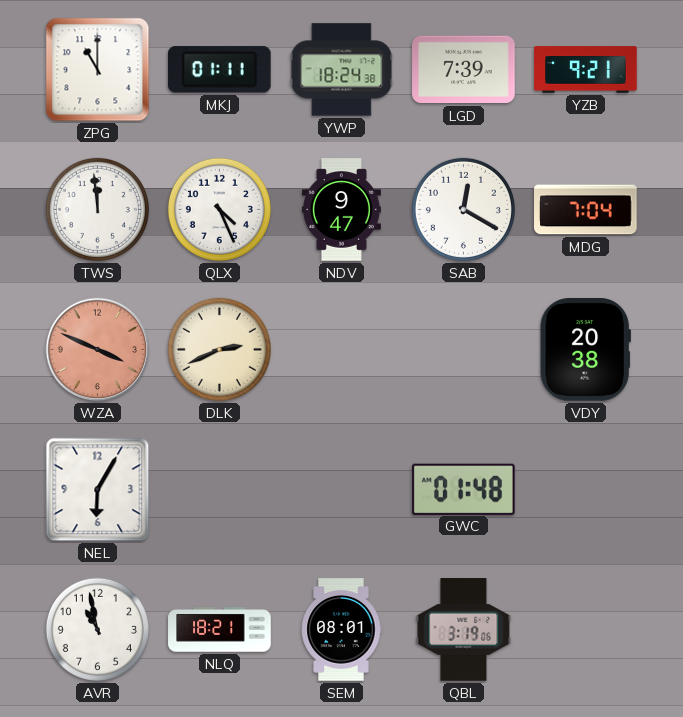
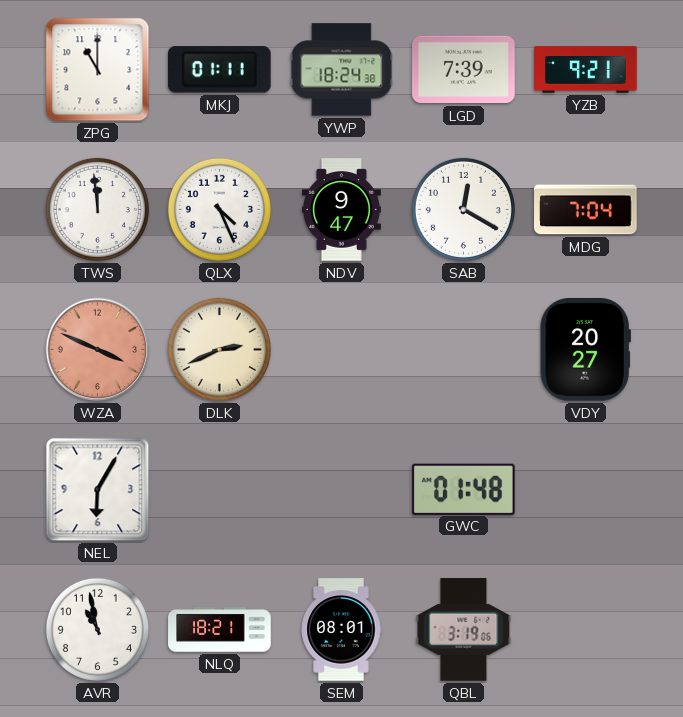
VDY: 20:38 -> 20:27 (585, 350)
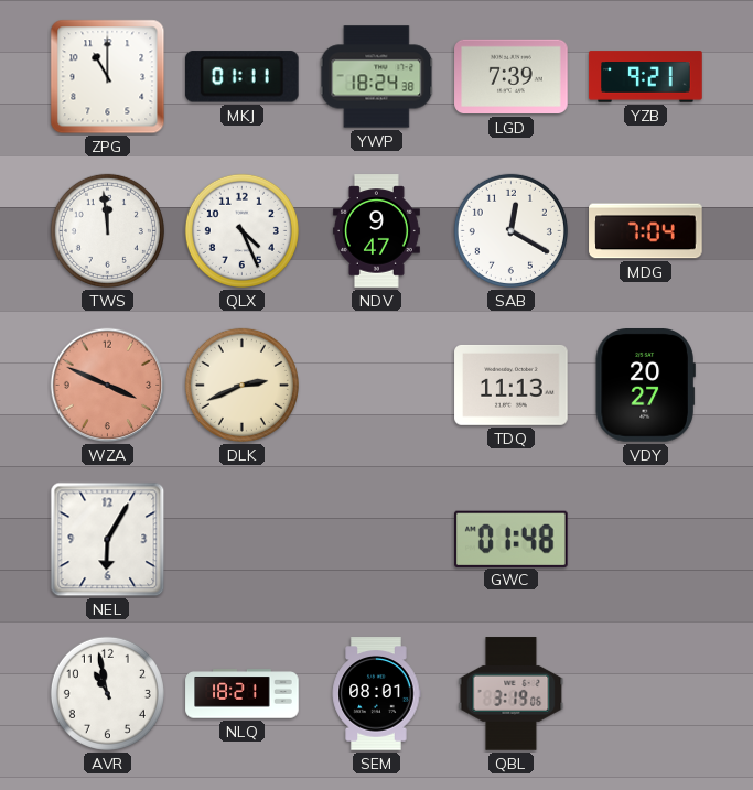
TDQ: none -> 11:13 (512, 385)
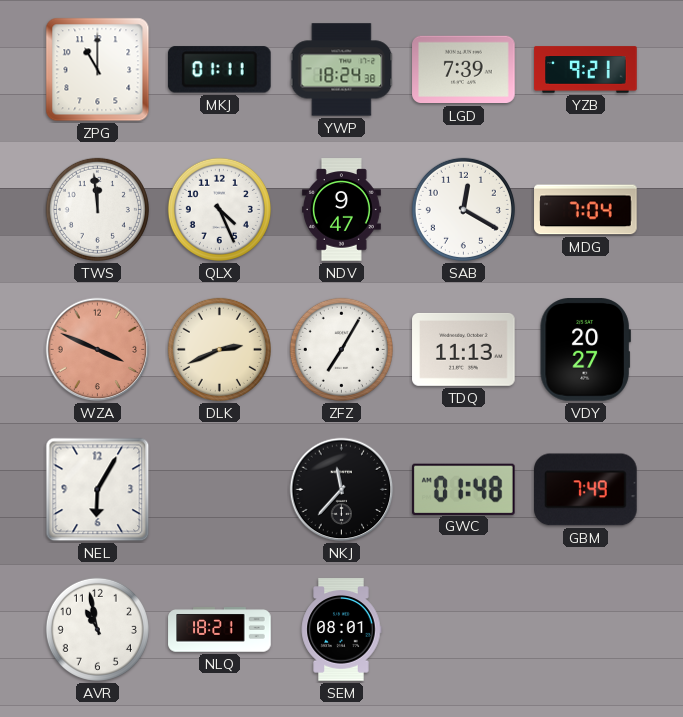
ZFZ: none -> 7:05 (341, 349)
NKJ: none -> 11:37 (342, 490)
GBM: none -> 7:49 (586, 490)
QBL: 3:19 -> none (512, 694)
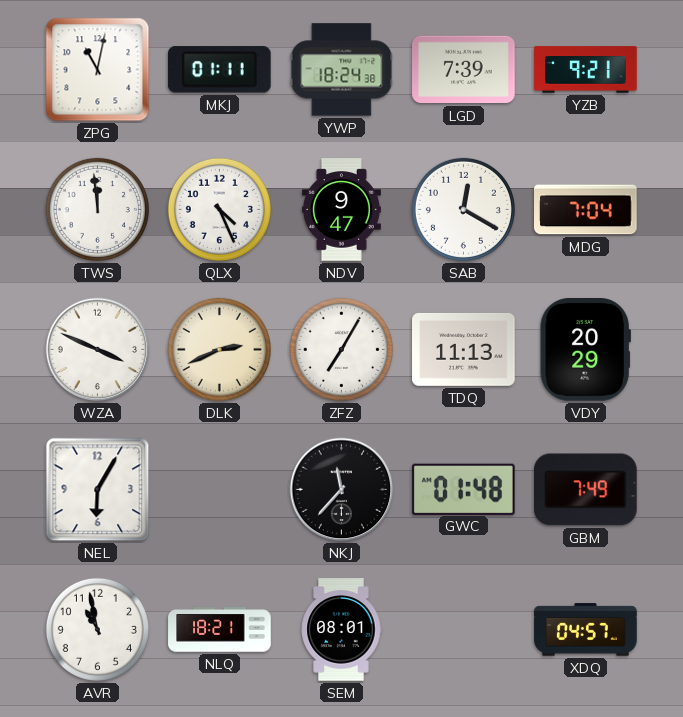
ZPG: 11:00 -> 11:02 (98, 70)
WZA dial: salmon -> white (98, 350)
VDY: 20:27 -> 20:29 (585, 350)
XDQ: none -> 04:57 (586, 630)
